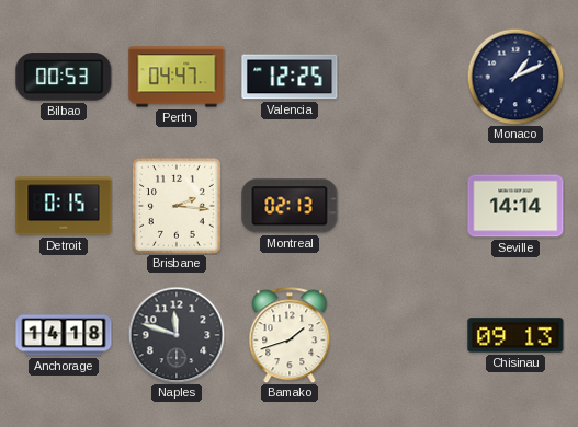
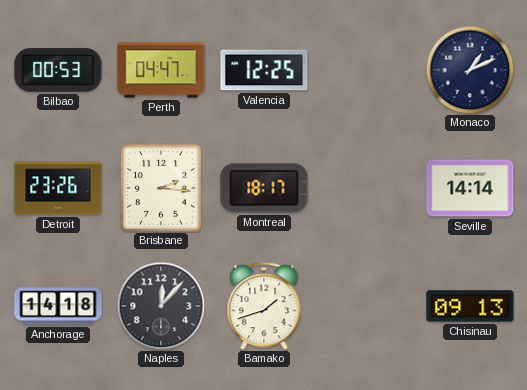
Detroit: 0:15 -> 23:26 (58, 188)
Montreal: 02:13 -> 18:17 (264, 188)
Naples: 11:48 -> 12:07 (161, 306)
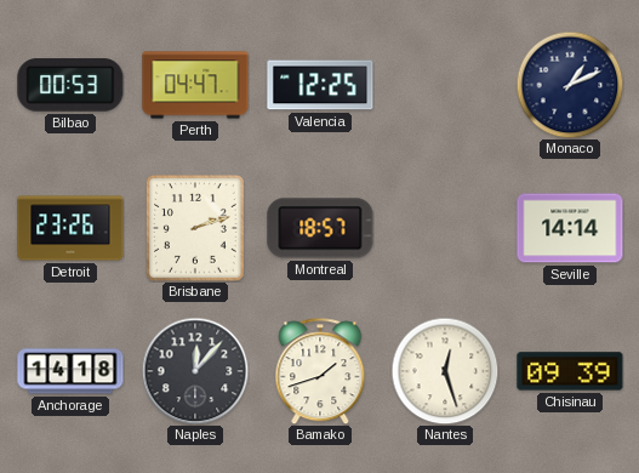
Brisbane: 2:16 -> 2:12 (195, 229)
Montreal: 18:17 -> 18:57 (320, 228)
Nantes: none -> 12:27 (445, 371)
Chisinau: 09:13 -> 09:39 (570, 371)
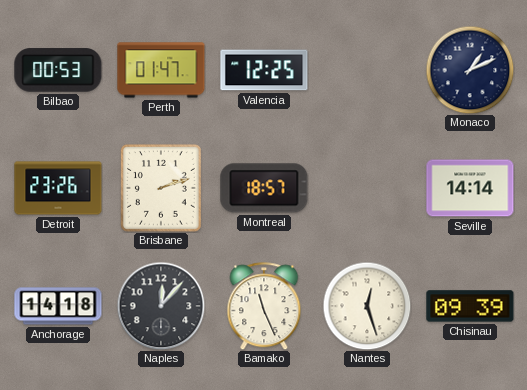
Perth: 04:47 -> 01:47 (161, 70)
Bamako: 1:42 -> 11:26 (264, 306)
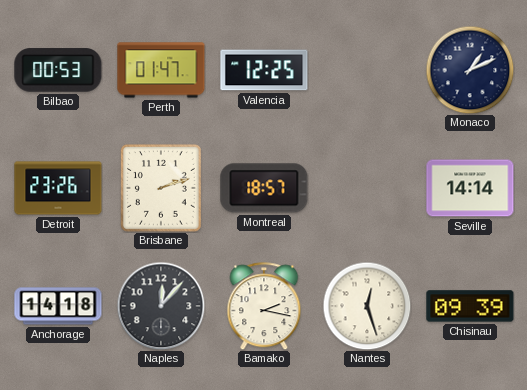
Bamako: 11:26 -> 2:17 (264, 306)
